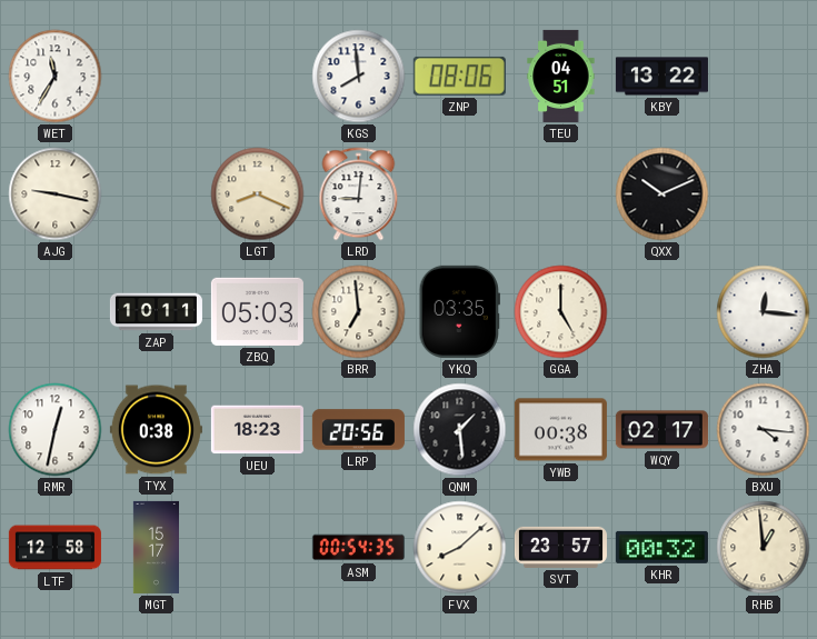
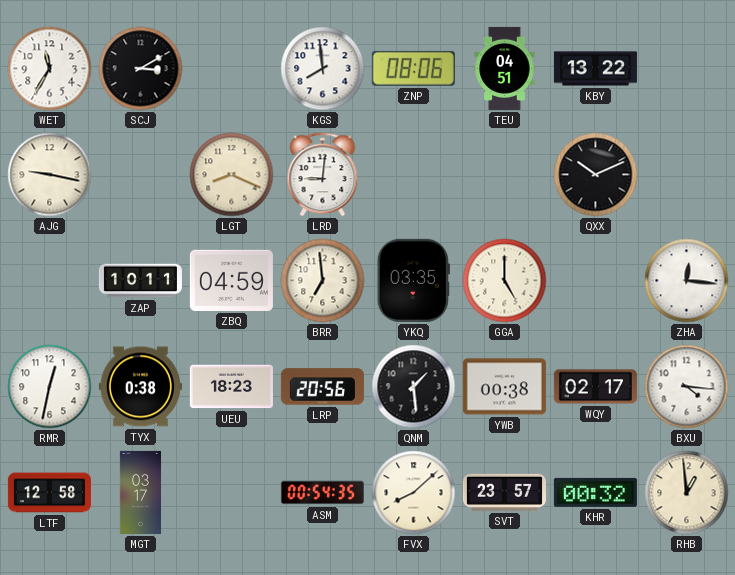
SCJ: none -> 3:10 (141, 69)
ZBQ: 05:03 -> 04:59 (231, 280)
MGT: 15:17 -> 03:17 (140, 492)
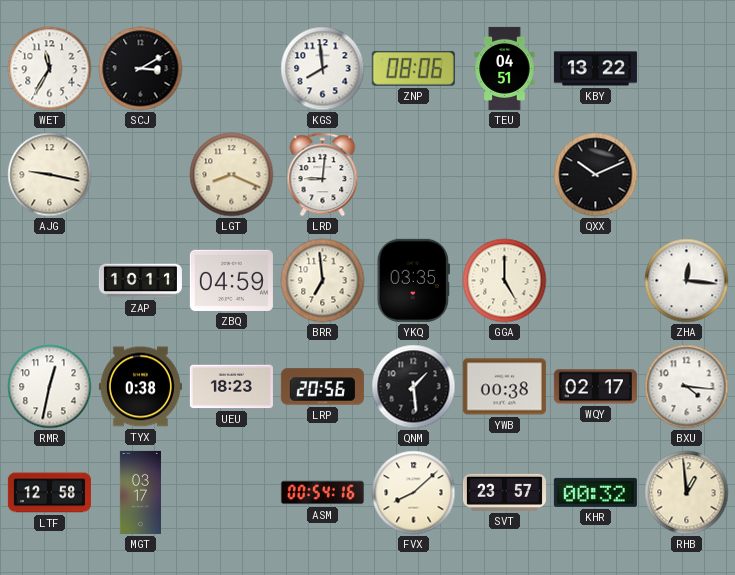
ASM: 00:54:35 -> 00:54:16 (322, 493)
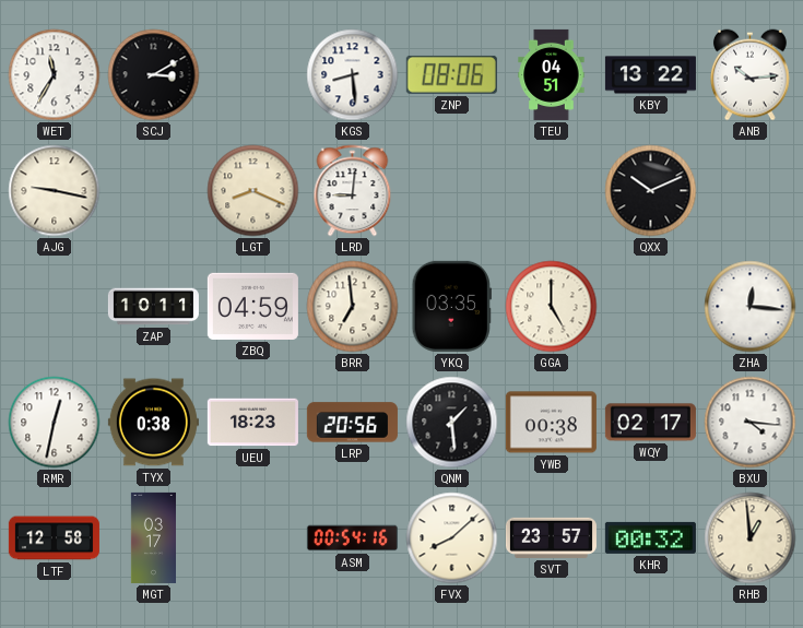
KGS: 7:59 -> 8:29 (353, 75)
ANB: none -> 10:14 (749, 75)
